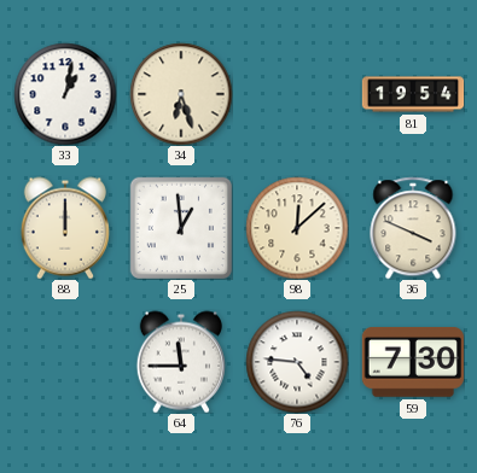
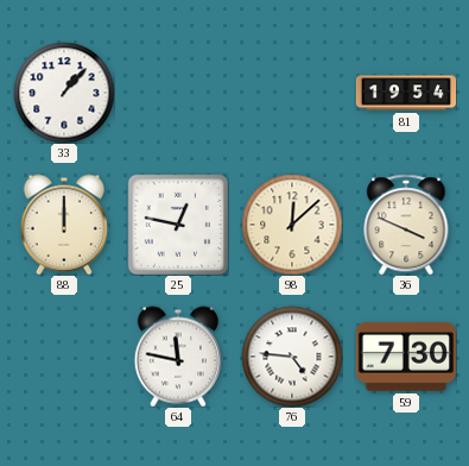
33: 1:02 -> 1:07 (64, 93)
34: 6:27 -> none (181, 94)
25: 12:59 -> 12:47 (177, 223)
64: 11:45 -> 11:47 (178, 357)
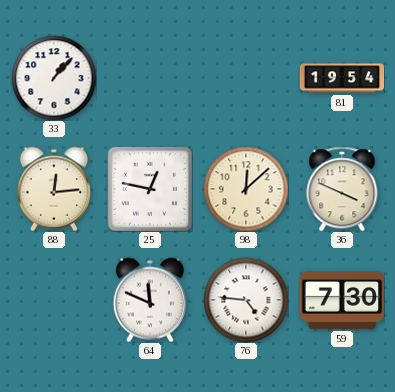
88: 12:00 -> 12:14 (54, 189)
64: 11:47 -> 11:49 (150, 300)
